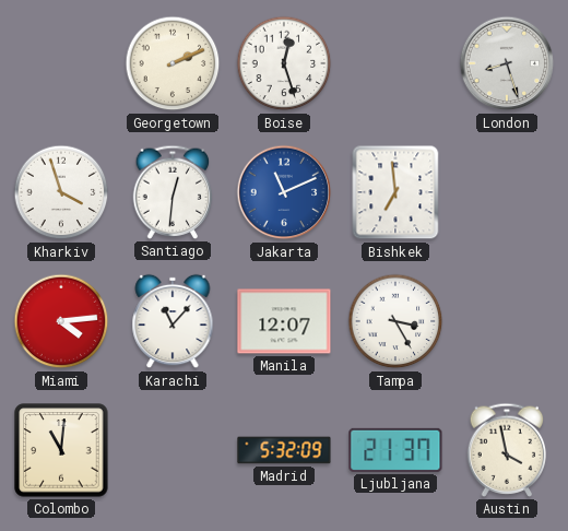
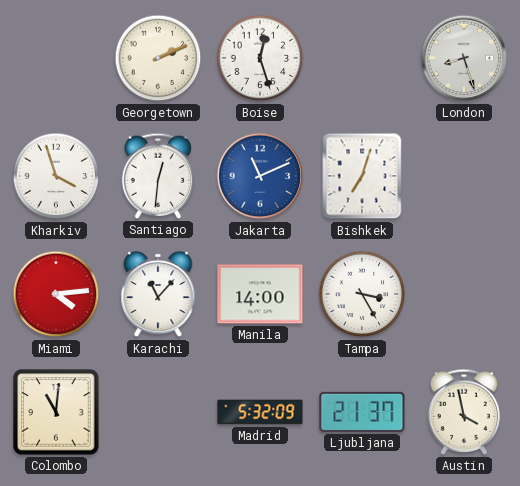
Bishkek: 6:59 -> 7:03 (362, 176)
Manila: 12:07 -> 14:00 (260, 294)
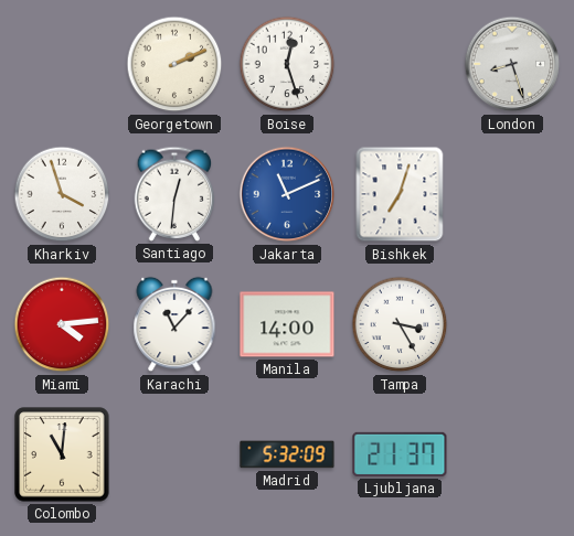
Austin: 3:58 -> none (464, 412)
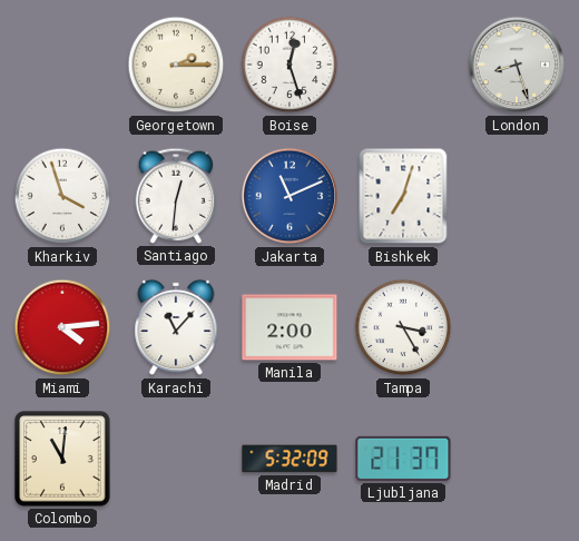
Georgetown: 2:11 -> 2:15 (176, 65)
Manila: 14:00 -> 2:00 (289, 327)
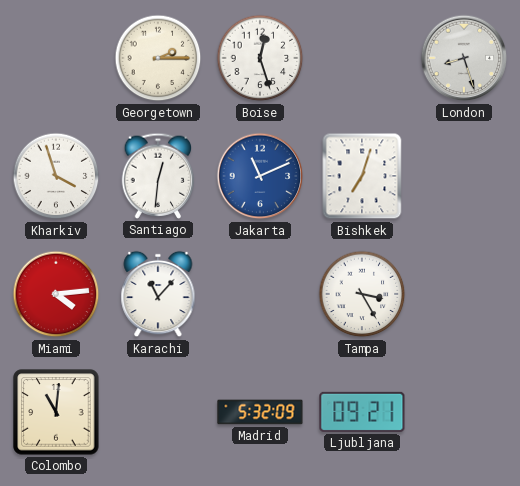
Manila: 2:00 -> none (289, 327)
Ljubljana: 21:37 -> 09:21 (362, 412)
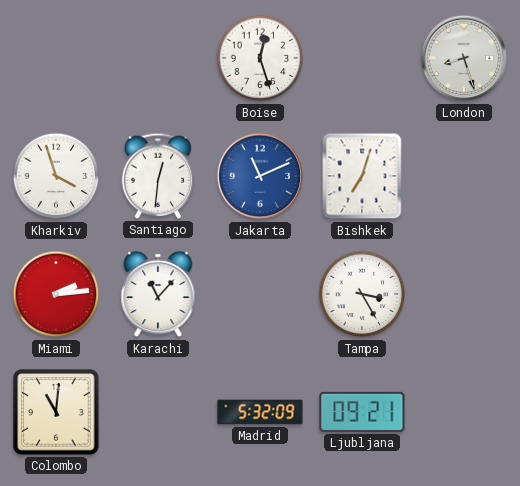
Georgetown: 2:15 -> none (158, 58)
Miami: 4:14 -> 2:14 (56, 294)
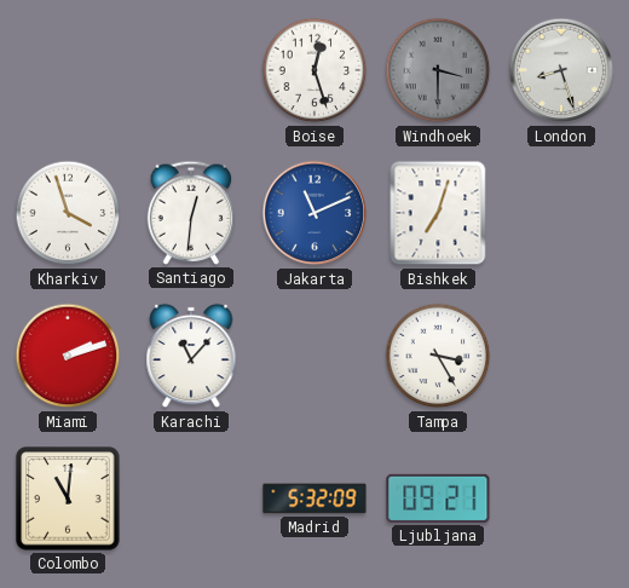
Windhoek: none -> 3:30 (438, 70)
Miami: 2:14 -> 2:12 (68, 356)
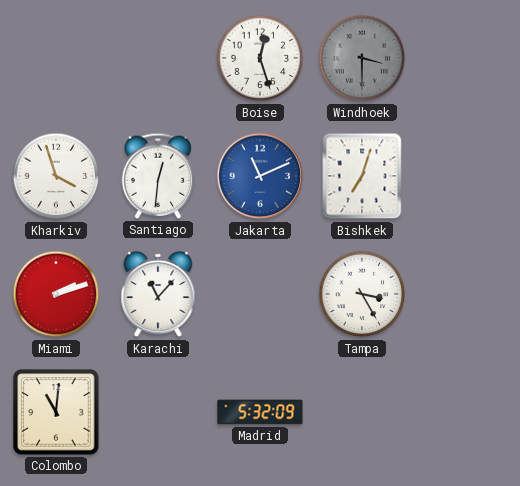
London: 8:27 -> none (561, 70)
Ljubljana: 09:21 -> none (438, 498)
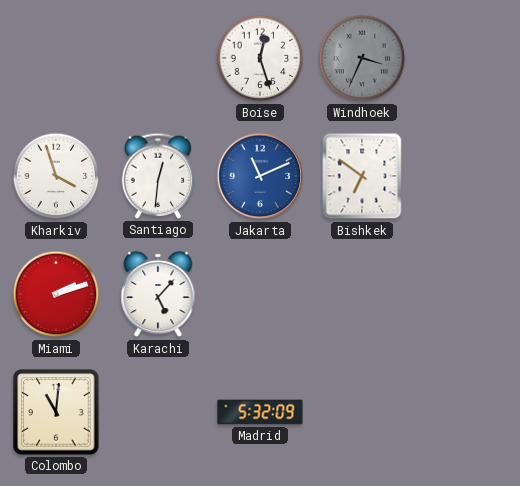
Windhoek: 3:30 -> 3:34 (362, 58)
Bishkek: 7:03 -> 6:51 (362, 176)
Karachi: 11:07 -> 5:07 (158, 294)
Tampa: 3:25 -> none (362, 294)
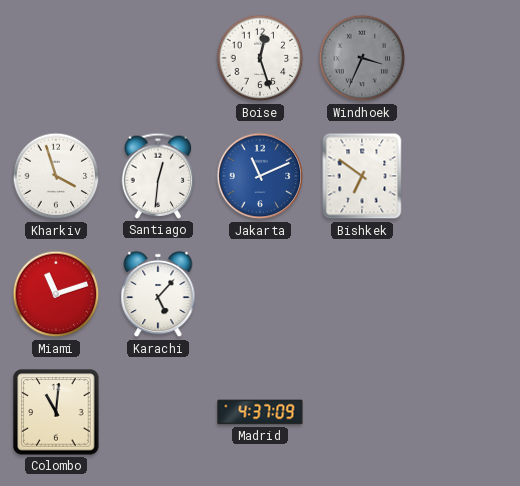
Miami: 2:12 -> 11:12 (56, 294)
Madrid: 5:32 -> 4:37 (260, 412)
